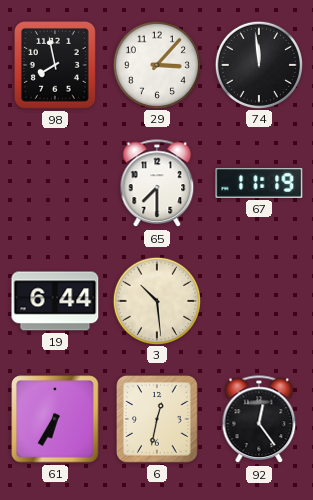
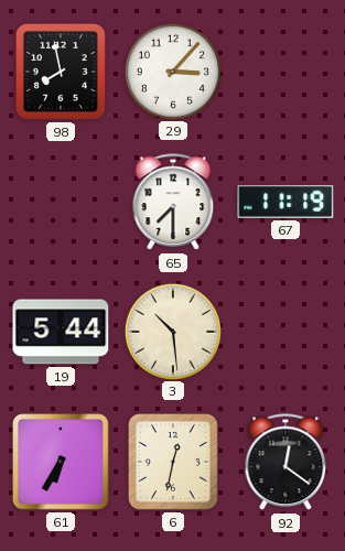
74: 11:59 -> none (258, 64)
19: 6:44 -> 5:44 (61, 332)
92: 12:24 -> 12:21 (285, 463)
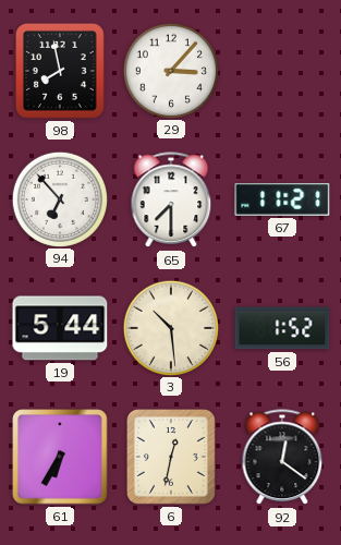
94: none -> 6:53 (59, 198)
67: 11:19 -> 11:21 (282, 199)
56: none -> 1:52 (282, 328)
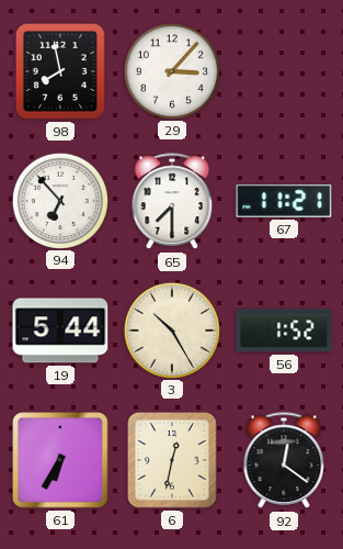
3: 10:29 -> 10:25 (171, 329)
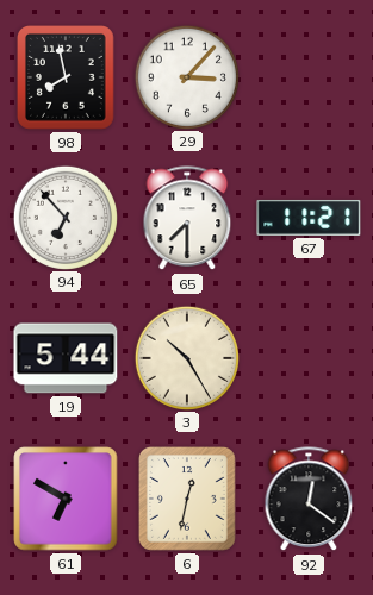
56: 1:52 -> none (284, 330)
61: 6:35 -> 6:50 (66, 499)
